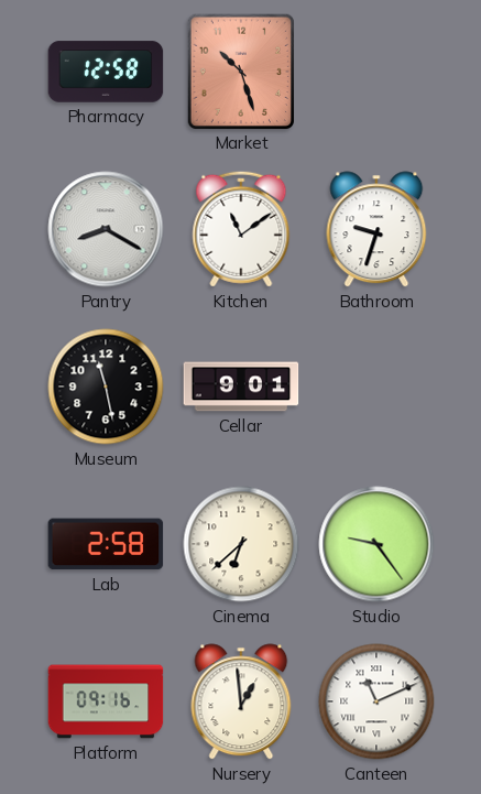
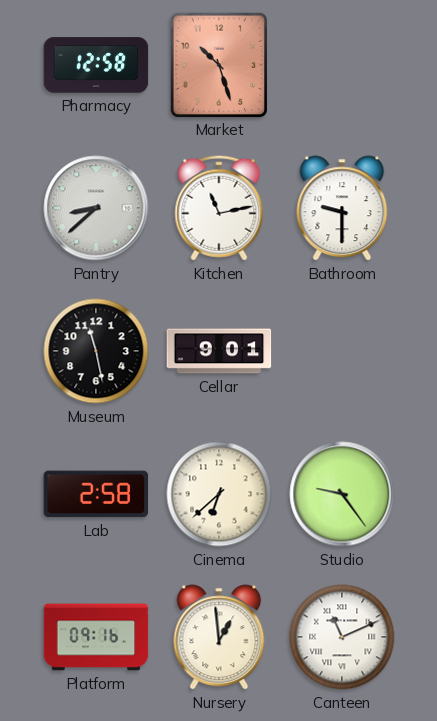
Pantry: 8:20 -> 8:38 (96, 208)
Kitchen: 11:09 -> 11:13 (219, 208)
Bathroom: 9:33 -> 9:30 (342, 208)
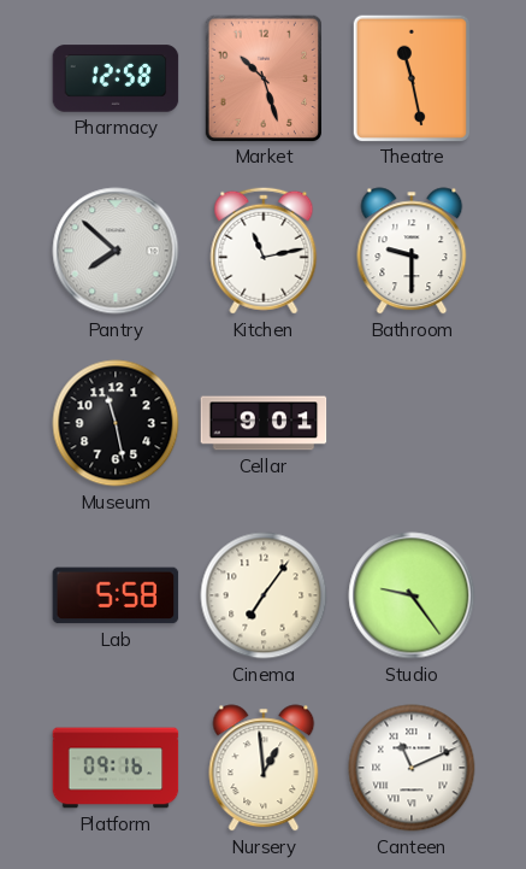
Theatre: none -> 11:28 (410, 77)
Pantry: 8:38 -> 7:52 (116, 251)
Lab: 2:58 -> 5:58 (116, 595)
Cinema: 6:38 -> 7:06 (264, 595)
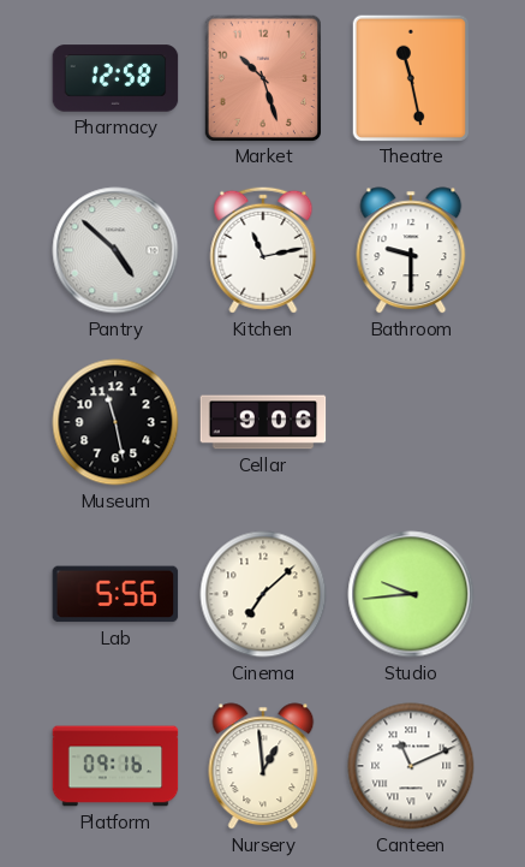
Pantry: 7:52 -> 4:52 (115, 250)
Cellar: 9:01 -> 9:06 (263, 422)
Lab: 5:58 -> 5:56 (115, 594)
Cinema: 7:06 -> 7:08 (263, 594)
Studio: 9:24 -> 9:44 (411, 594)
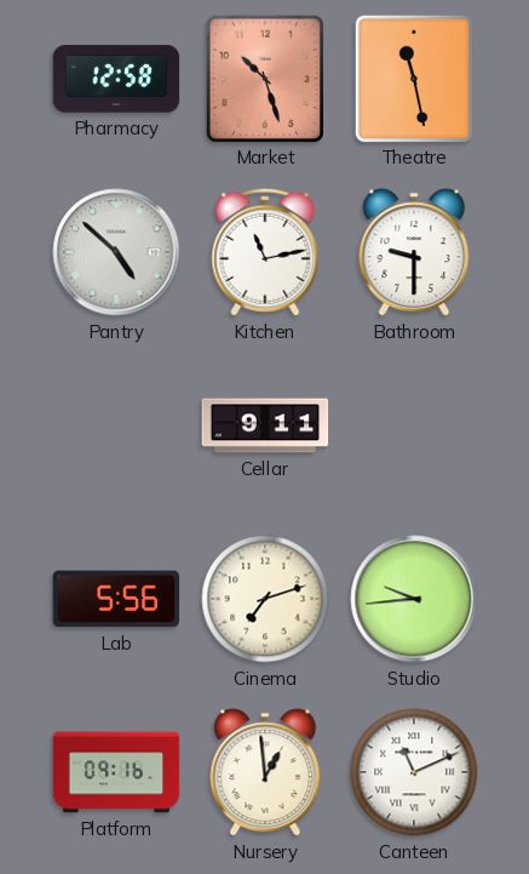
Museum: 11:28 -> none (115, 422)
Cellar: 9:06 -> 9:11 (265, 425)
Cinema: 7:08 -> 7:12 (265, 599)
